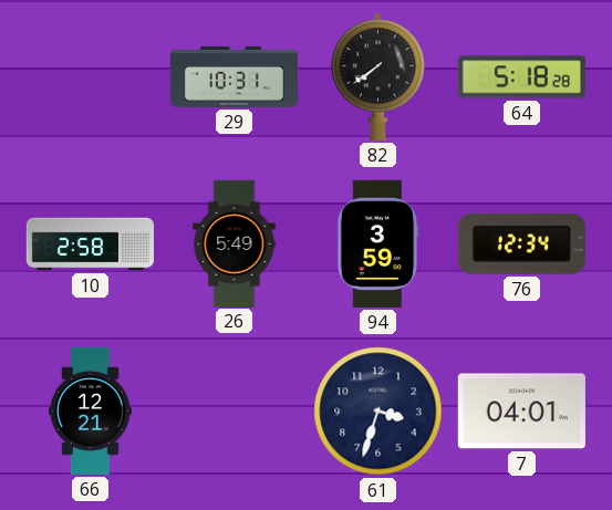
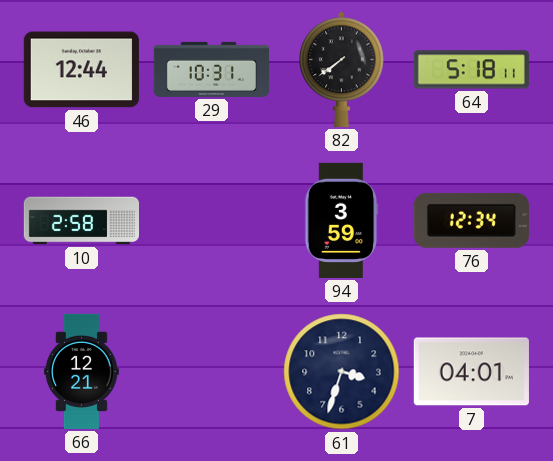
46: none -> 12:44 (81, 70)
64: 5:18:28 -> 5:18:11 (471, 70)
26: 5:49 -> none (235, 243)
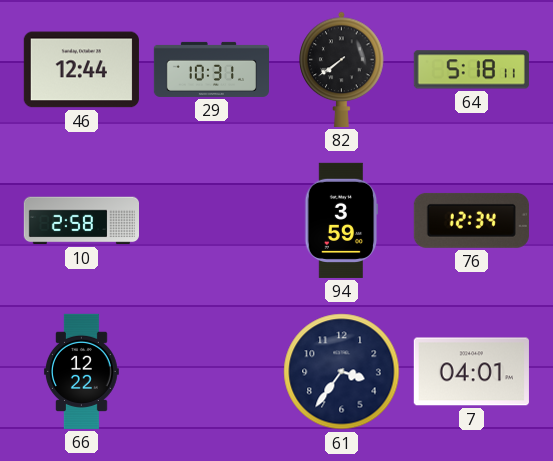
66: 12:21 -> 12:22 (81, 371)
61: 3:33 -> 3:36 (342, 372)
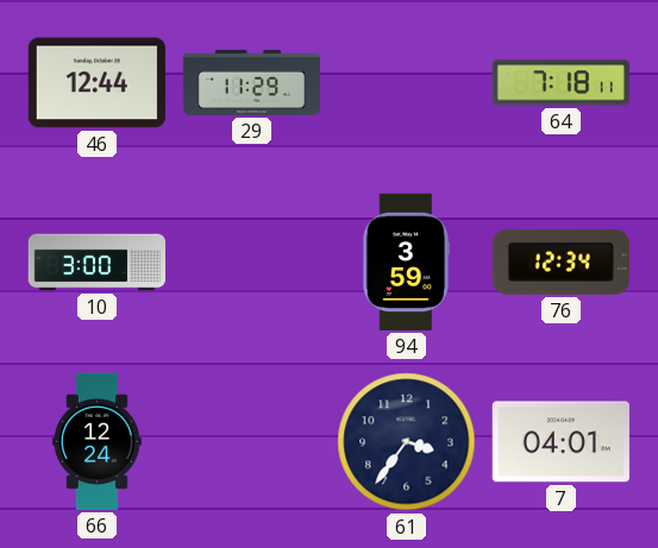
29: 10:31 -> 11:29 (251, 82)
82: 7:39 -> none (342, 69)
64: 5:18 -> 7:18 (560, 83)
10: 2:58 -> 3:00 (96, 263)
66: 12:22 -> 12:24 (96, 441)
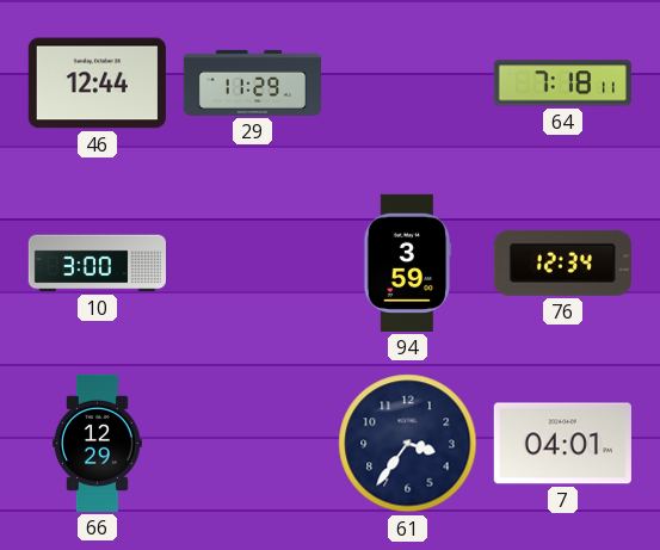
66: 12:24 -> 12:29 (97, 443)
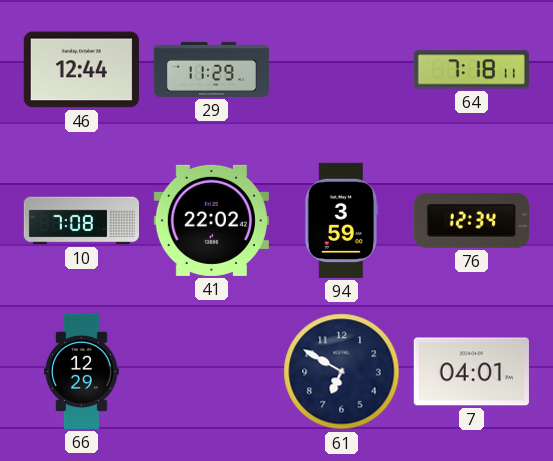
10: 3:00 -> 7:08 (81, 221)
41: none -> 22:02 (211, 220)
61: 3:36 -> 6:50 (342, 372)
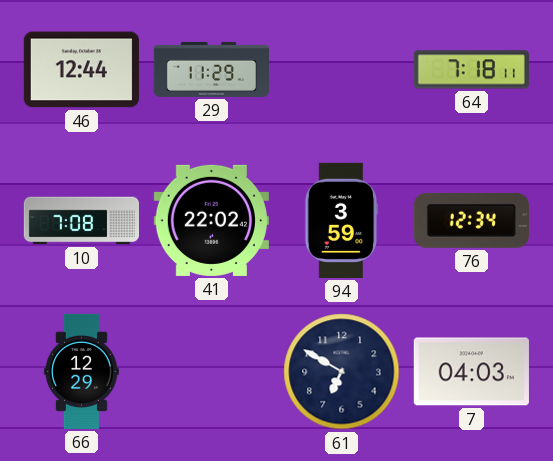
7: 04:01 -> 04:03 (471, 372)
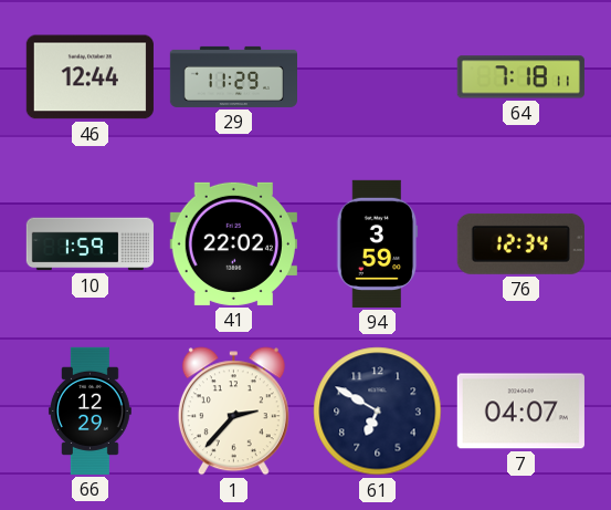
10: 7:08 -> 1:59 (89, 244)
1: none -> 2:37 (233, 412)
7: 04:03 -> 04:07 (520, 412)
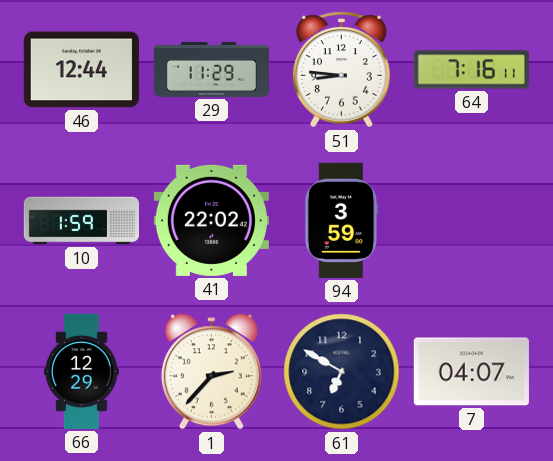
51: none -> 8:46 (341, 70)
64: 7:18 -> 7:16 (471, 70)
76: 12:34 -> none (520, 243)
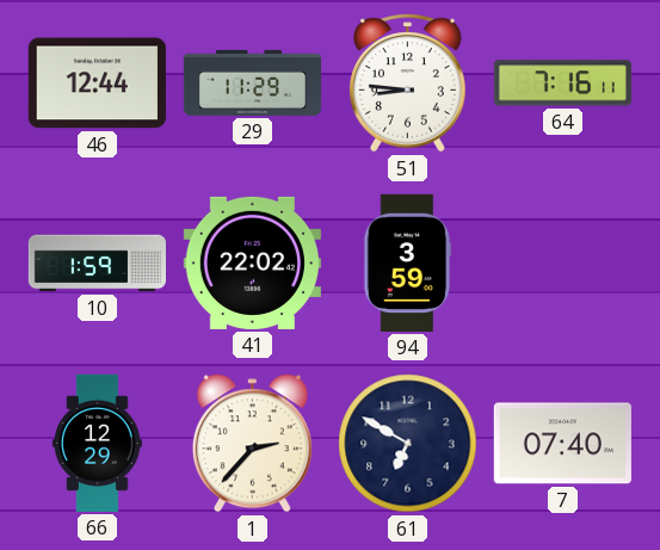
7: 04:07 -> 07:40 (562, 444)
